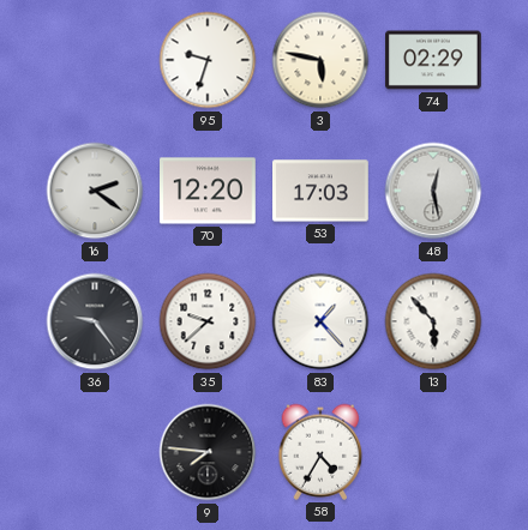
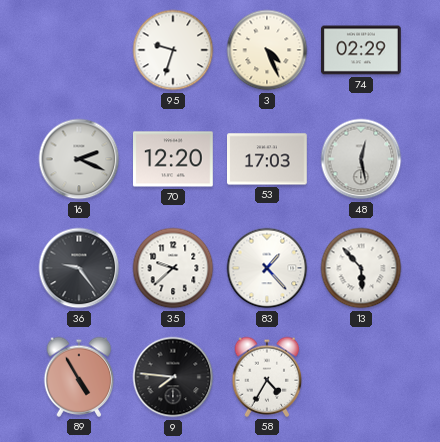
3: 5:47 -> 4:26 (267, 50)
16: 2:21 -> 2:19 (79, 159)
89: none -> 4:55 (79, 377)
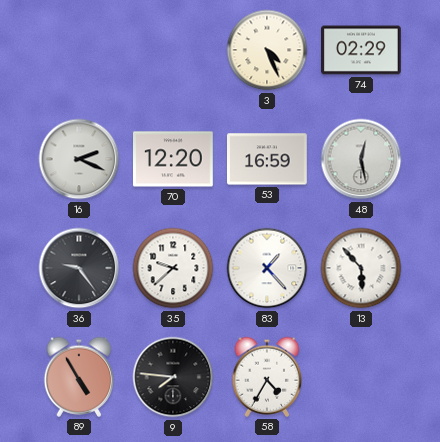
95: 9:33 -> none (173, 50)
53: 17:03 -> 16:59 (268, 159)
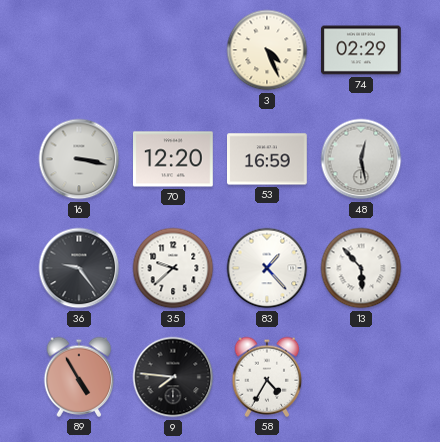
16: 2:19 -> 3:17 (79, 159)
